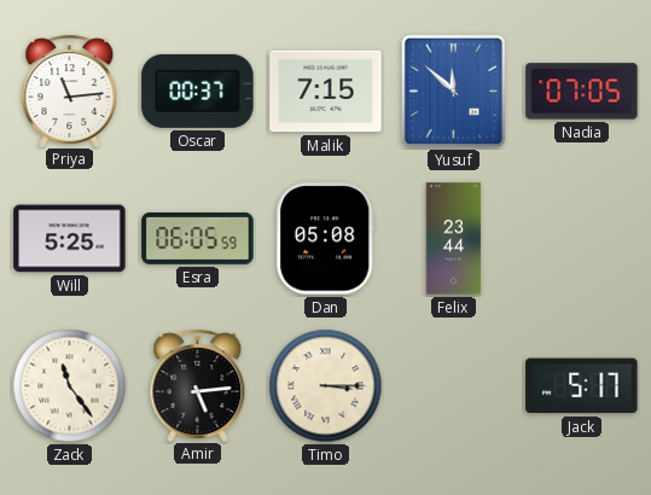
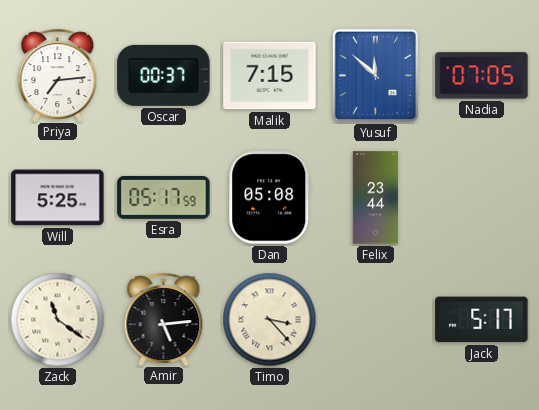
Priya: 11:14 -> 7:14 (58, 75)
Esra: 06:05 -> 05:17 (164, 197)
Zack: 11:24 -> 11:21 (58, 320)
Timo: 3:15 -> 3:23 (270, 320)
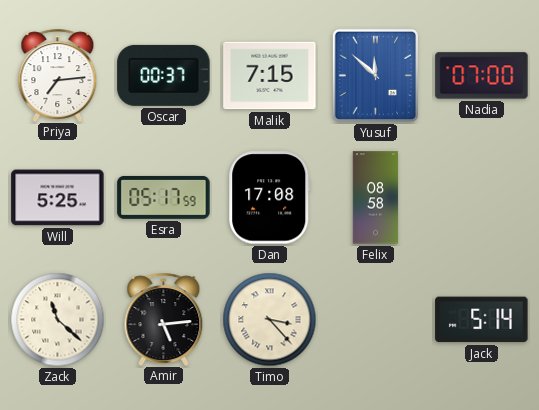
Nadia: 07:05 -> 07:00 (482, 76)
Dan: 05:08 -> 17:08 (270, 198)
Felix: 23:44 -> 08:58 (376, 198)
Zack: 11:21 -> 11:22 (58, 320)
Jack: 5:17 -> 5:14 (482, 320)
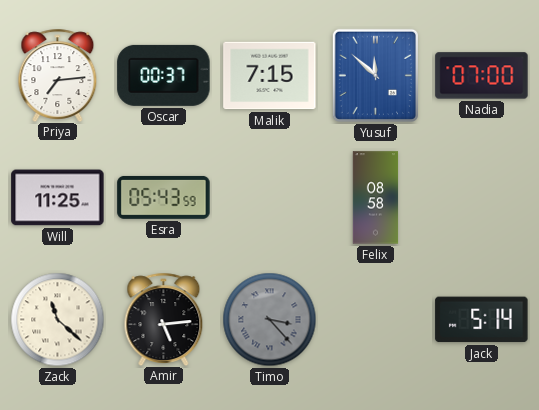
Will: 5:25 -> 11:25 (58, 198)
Esra: 05:17 -> 05:43 (164, 197)
Dan: 17:08 -> none (270, 198)
Timo dial: cream -> grey (270, 320)
